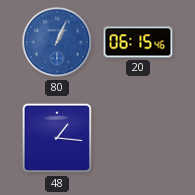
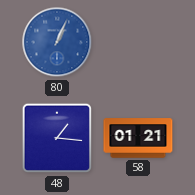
20: 06:15 -> none (138, 42)
58: none -> 01:21 (138, 138)
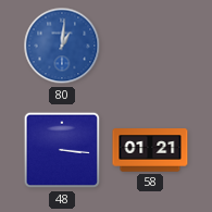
80: 1:04 -> 1:01 (62, 46)
48: 1:16 -> 3:16 (62, 150)
